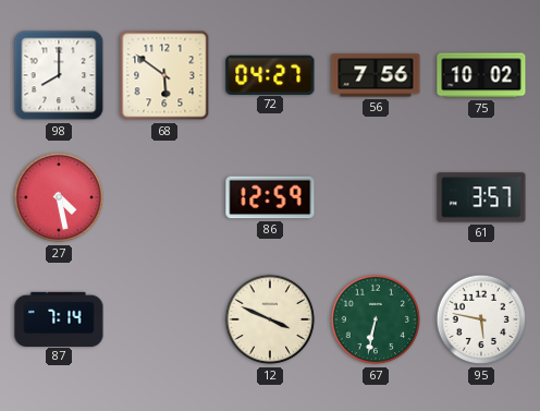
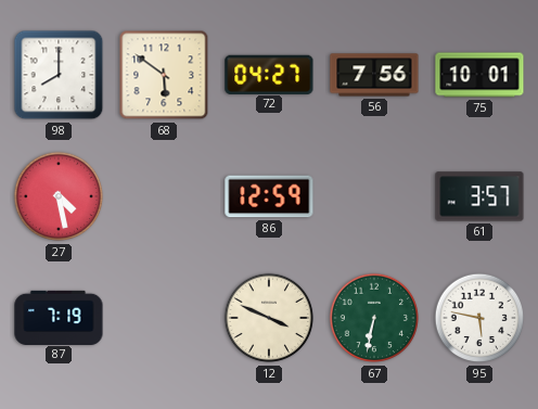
75: 10:02 -> 10:01 (479, 75)
87: 7:14 -> 7:19 (59, 317)
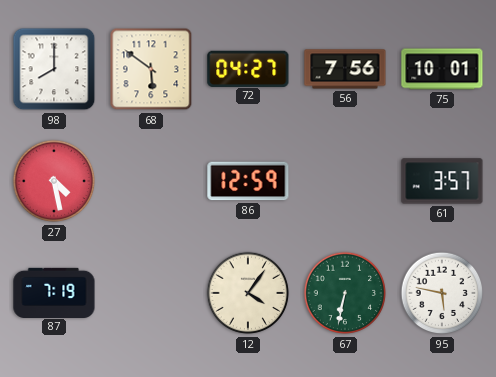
12: 3:49 -> 4:06 (248, 293)
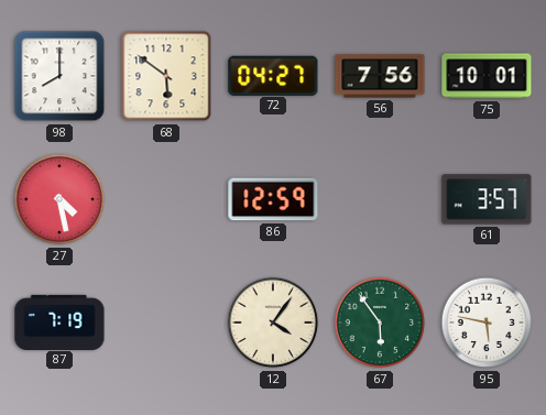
67: 6:32 -> 5:54 (380, 323)
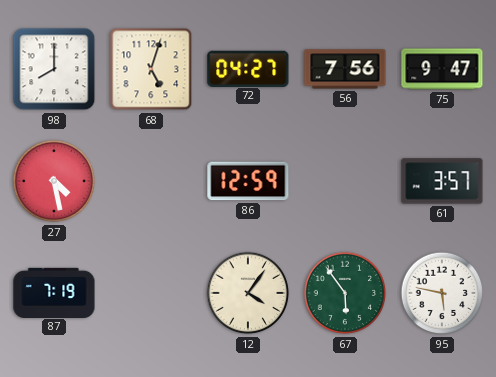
68: 5:51 -> 5:03 (151, 69)
75: 10:01 -> 9:47 (442, 69)
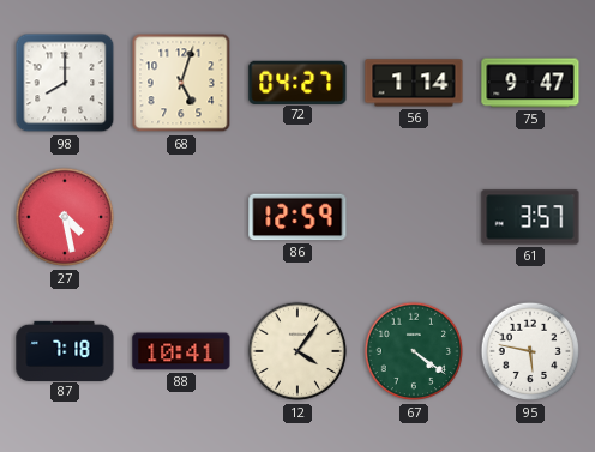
56: 7:56 -> 1:14 (414, 83)
87: 7:19 -> 7:18 (65, 350)
88: none -> 10:41 (181, 351)
67: 5:54 -> 4:21 (414, 351)
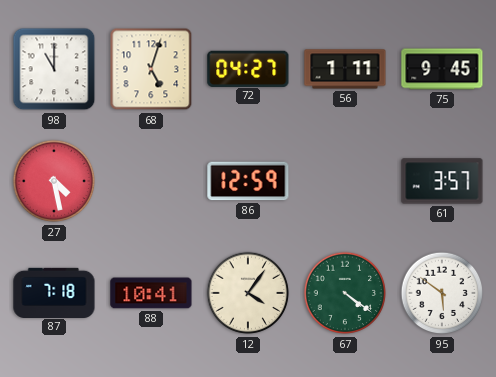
98: 8:00 -> 11:00 (54, 69)
56: 1:14 -> 1:11 (345, 69)
75: 9:47 -> 9:45 (442, 69)
95: 5:47 -> 5:51 (442, 293)
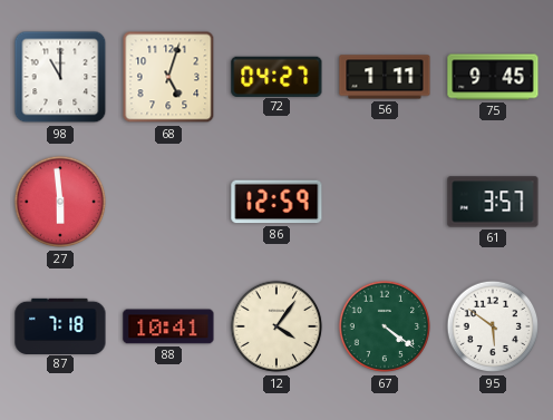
27: 4:28 -> 5:59 (60, 202)
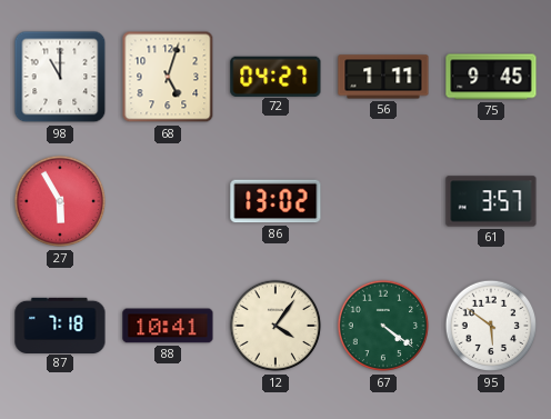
27: 5:59 -> 5:55 (60, 201)
86: 12:59 -> 13:02 (275, 201)
